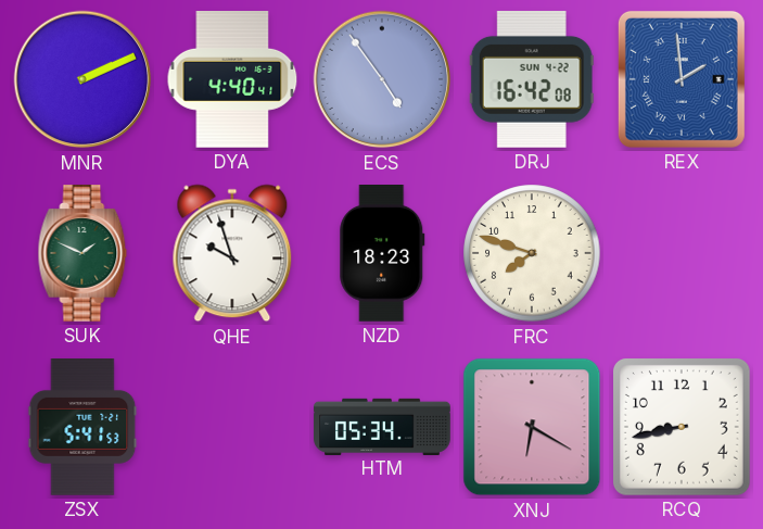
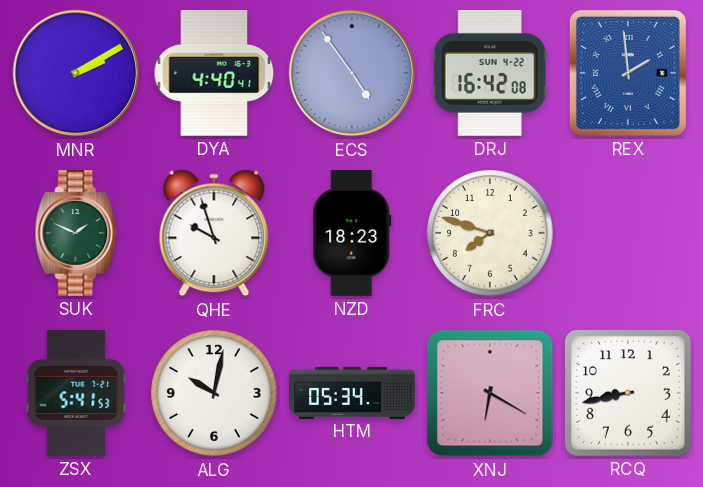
MNR: 2:11 -> 2:10 (76, 73)
ALG: none -> 10:02 (214, 393)
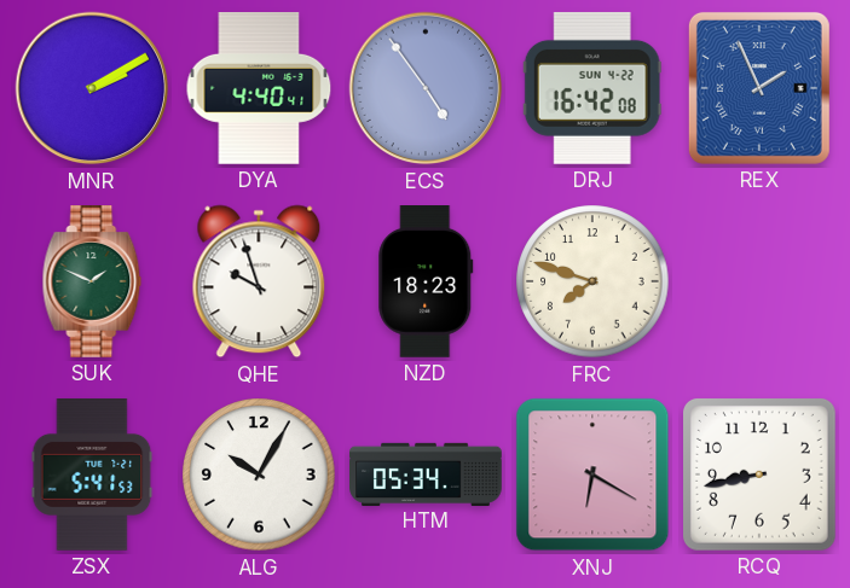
REX: 1:59 -> 1:56 (759, 88)
ALG: 10:02 -> 10:05 (259, 475)
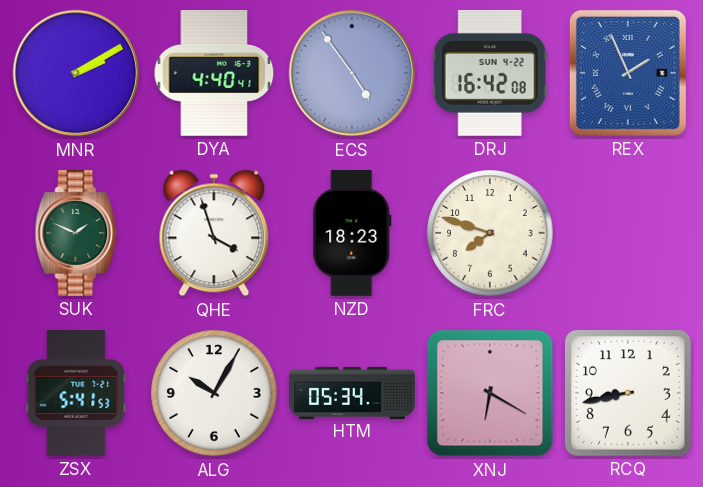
QHE: 9:57 -> 3:57 (214, 233)
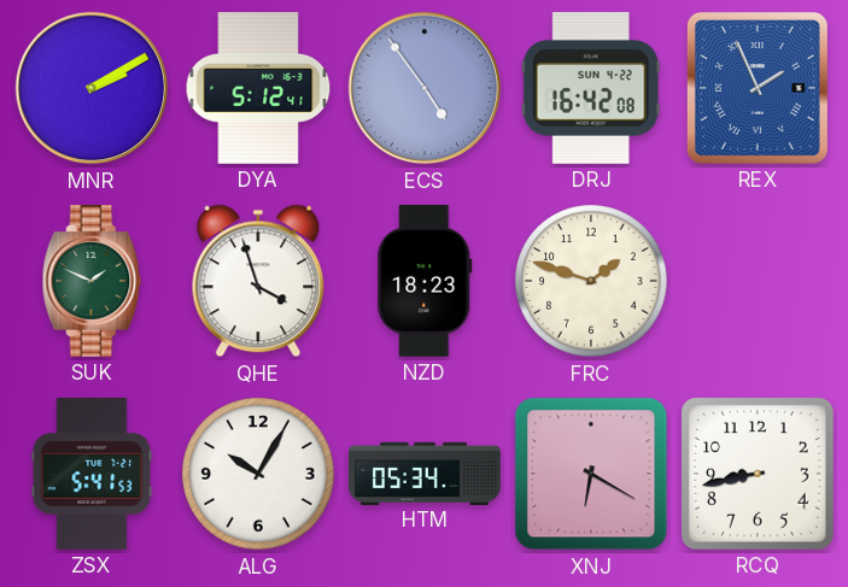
DYA: 4:40 -> 5:12 (258, 89)
FRC: 7:48 -> 1:48 (591, 281)
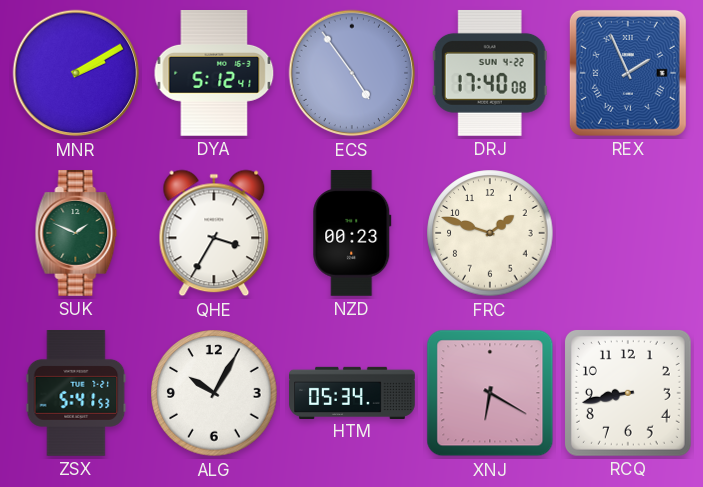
DRJ: 16:42 -> 17:40 (490, 73)
QHE: 3:57 -> 3:35 (214, 233)
NZD: 18:23 -> 00:23 (352, 234)
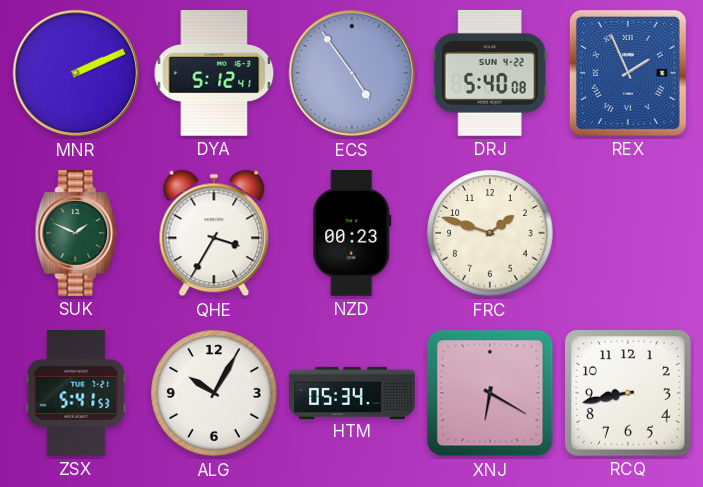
MNR: 2:10 -> 2:11 (76, 73)
DRJ: 17:40 -> 5:40 (490, 73)
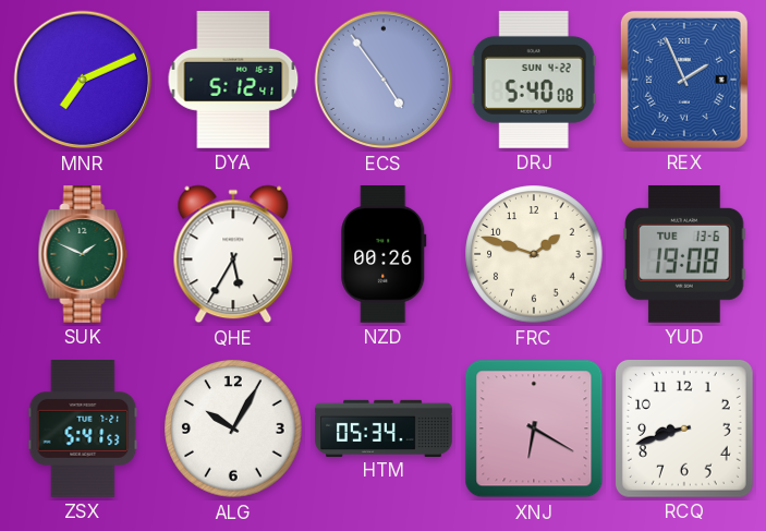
MNR: 2:11 -> 7:11 (83, 80)
QHE: 3:35 -> 5:35 (233, 254)
NZD: 00:23 -> 00:26 (384, 255)
YUD: none -> 19:08 (684, 254)
RCQ: 8:43 -> 8:42 (684, 429)
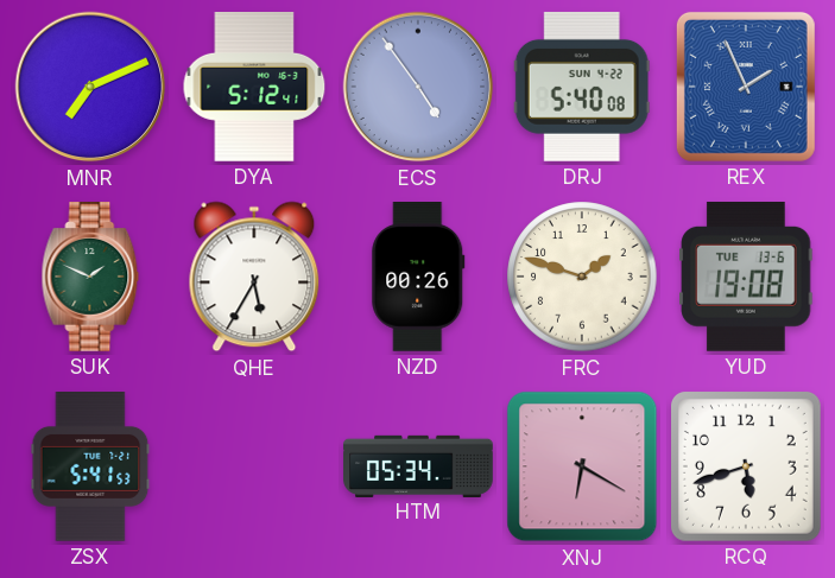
ALG: 10:05 -> none (233, 429)
RCQ: 8:42 -> 5:42 (746, 466)
